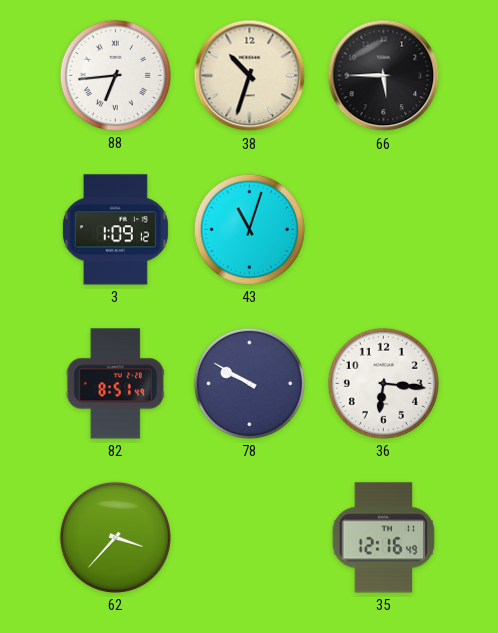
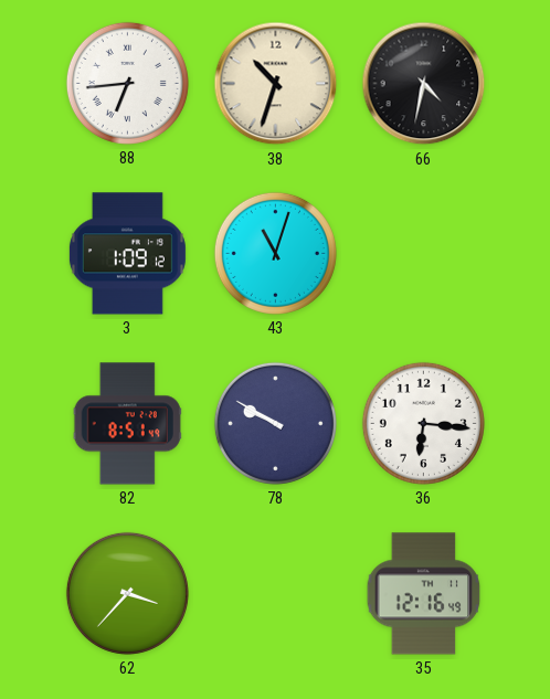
66: 5:45 -> 4:32 (424, 84)
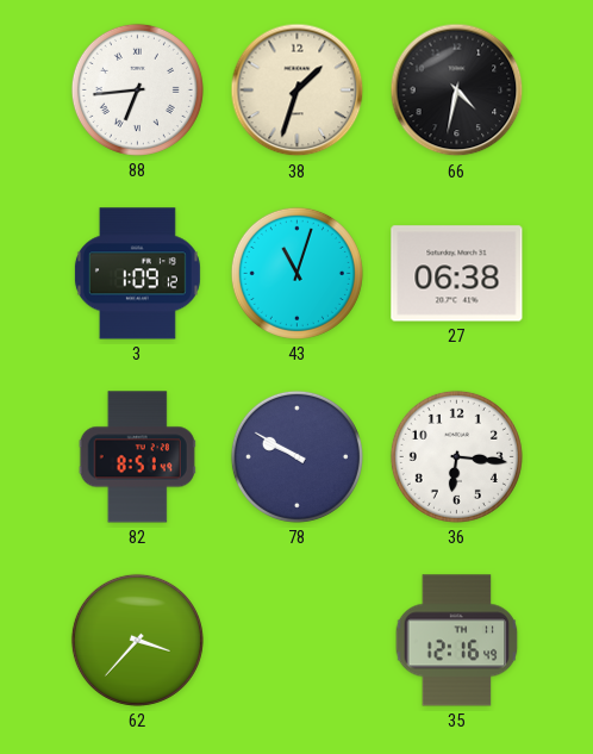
38: 10:33 -> 1:33 (298, 91)
27: none -> 06:38 (457, 274)
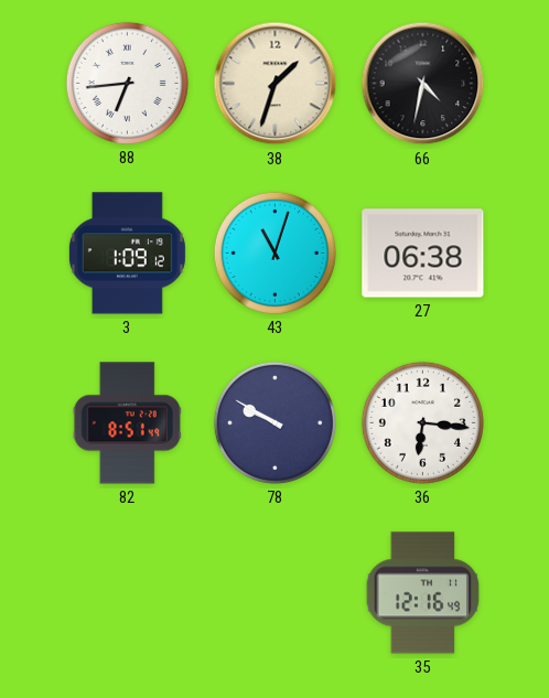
62: 3:37 -> none (137, 640)
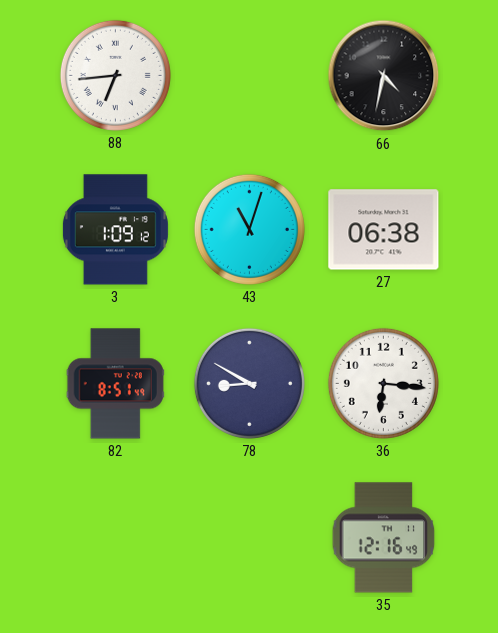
38: 1:33 -> none (276, 84)
78: 9:50 -> 8:50 (249, 383)
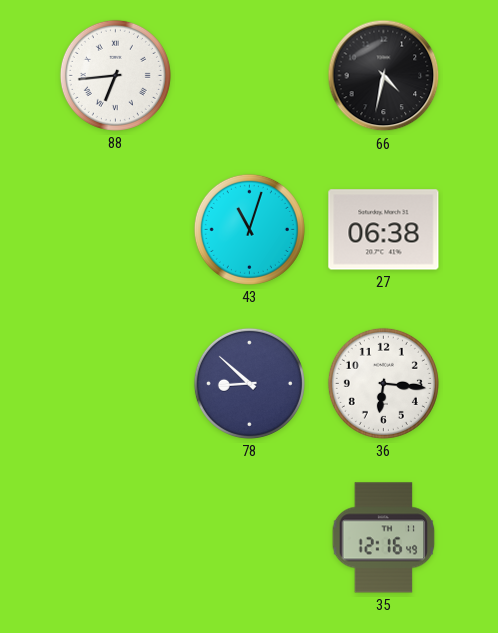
3: 1:09 -> none (115, 230)
82: 8:51 -> none (115, 384)
78: 8:50 -> 8:52 (249, 383)
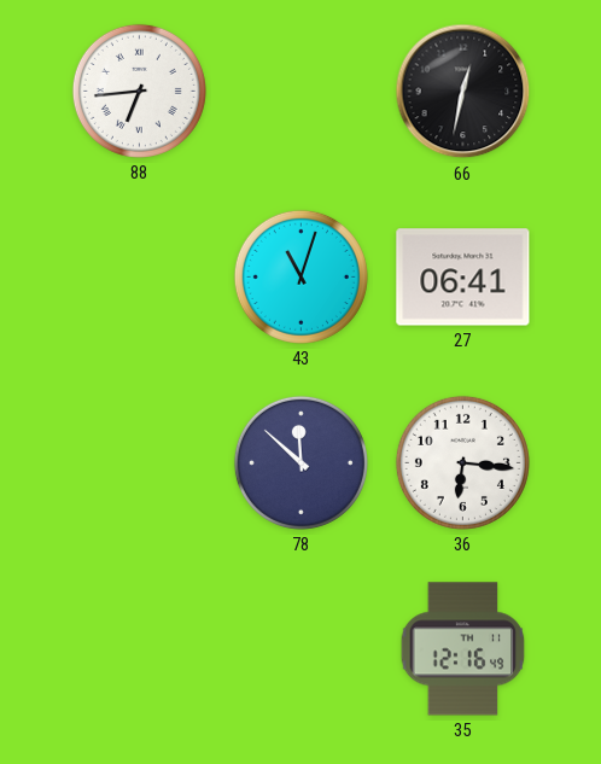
66: 4:32 -> 12:32 (463, 92)
27: 06:38 -> 06:41 (463, 278)
78: 8:52 -> 11:52 (300, 462)
